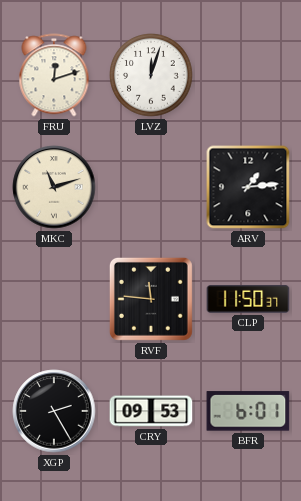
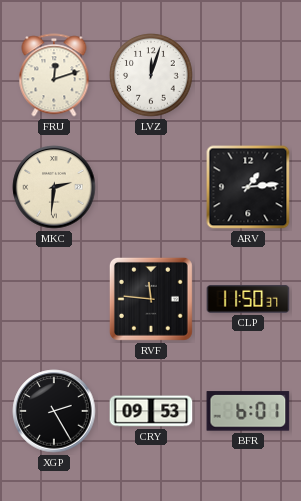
MKC: 11:12 -> 2:31 (54, 187)
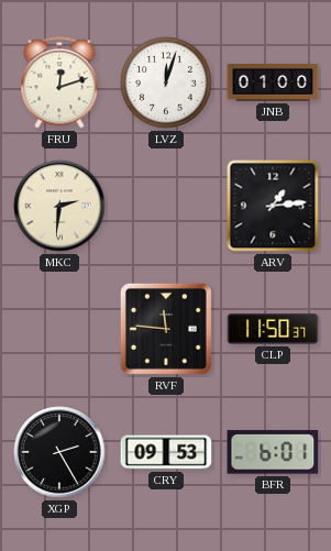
JNB: none -> 01:00 (273, 84)
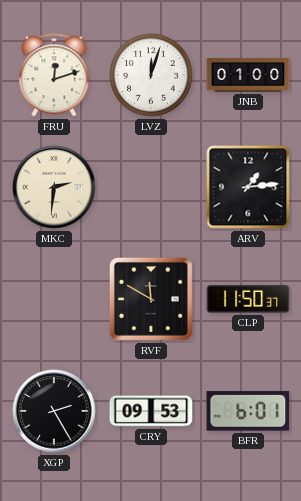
RVF: 11:46 -> 11:50 (151, 299)
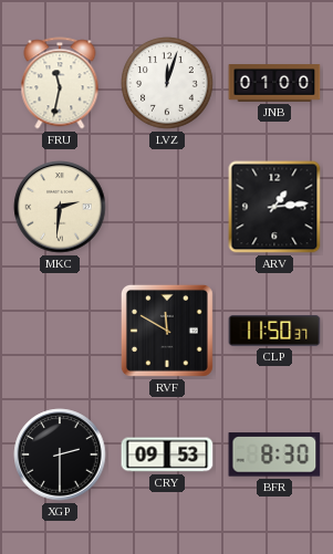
FRU: 12:12 -> 11:32 (60, 83)
XGP: 2:25 -> 2:30 (60, 454)
BFR: 6:01 -> 8:30 (274, 454)
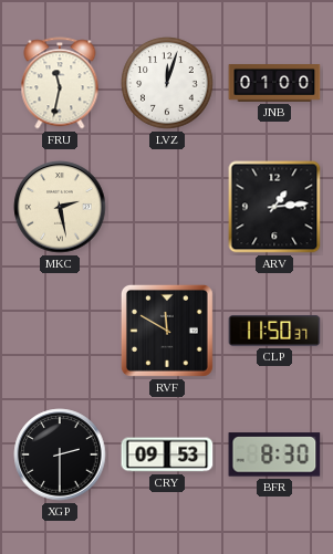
MKC: 2:31 -> 2:28 (60, 207)
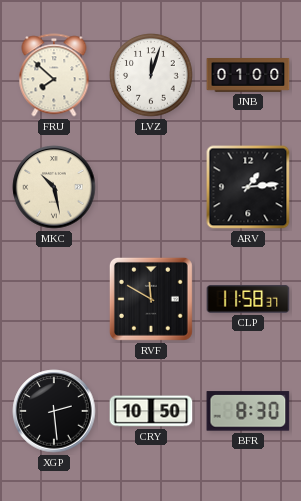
FRU: 11:32 -> 7:52 (54, 75)
MKC: 2:28 -> 10:28 (54, 187)
CLP: 11:50 -> 11:58 (248, 299)
XGP: 2:30 -> 2:29 (54, 411)
CRY: 09:53 -> 10:50 (151, 411)
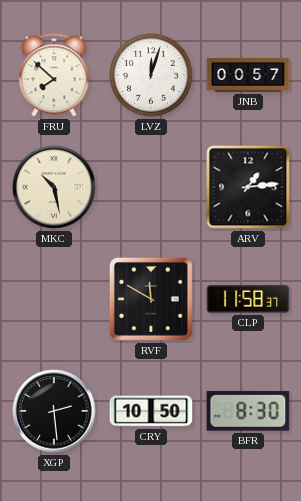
JNB: 01:00 -> 00:57 (248, 76)
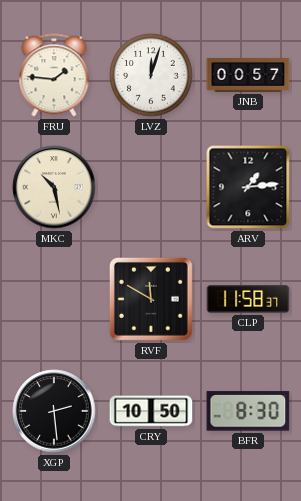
FRU: 7:52 -> 1:46 (54, 75)
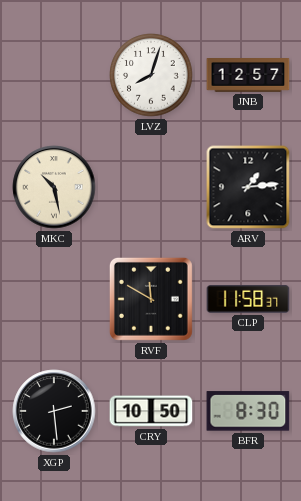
FRU: 1:46 -> none (54, 75)
LVZ: 12:03 -> 8:03 (151, 75)
JNB: 00:57 -> 12:57 (248, 76)
